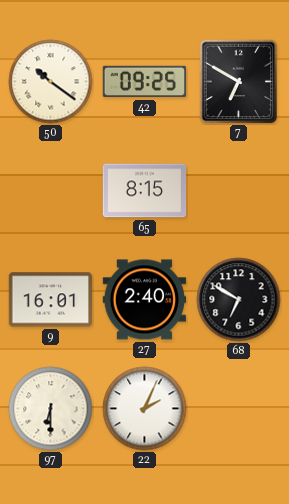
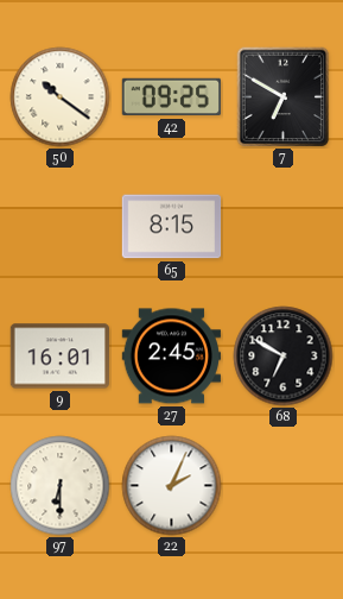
27: 2:40 -> 2:45 (172, 357)
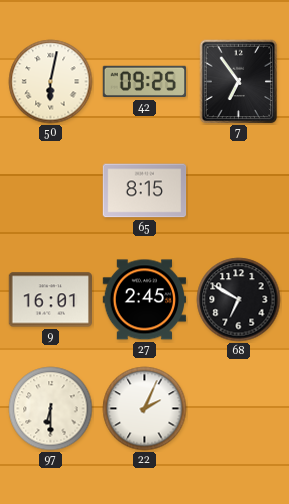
50: 10:21 -> 6:02 (51, 82)
7: 6:50 -> 6:54 (239, 82)
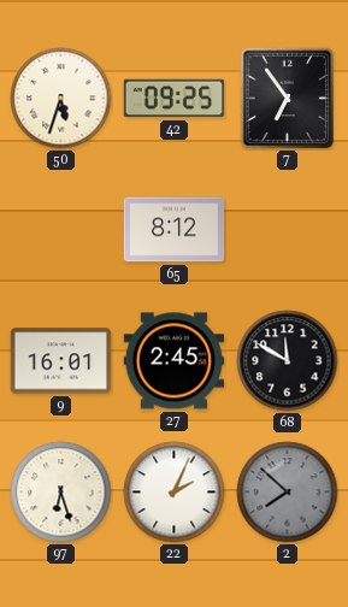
50: 6:02 -> 5:33 (61, 99)
65: 8:15 -> 8:12 (175, 230)
68: 6:50 -> 11:50 (288, 361)
97: 6:30 -> 6:27 (61, 493)
2: none -> 7:52 (288, 493)
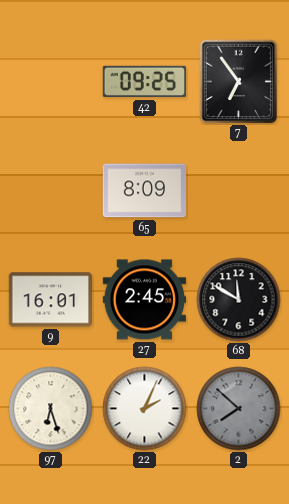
50: 5:33 -> none (61, 99)
65: 8:12 -> 8:09 (145, 191)
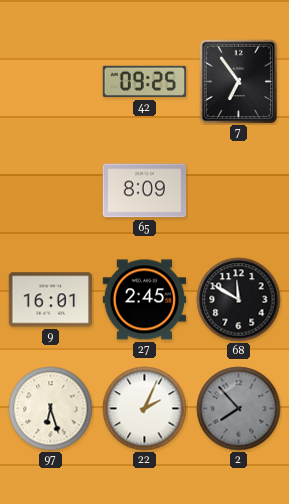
2: 7:52 -> 7:53 (239, 409)
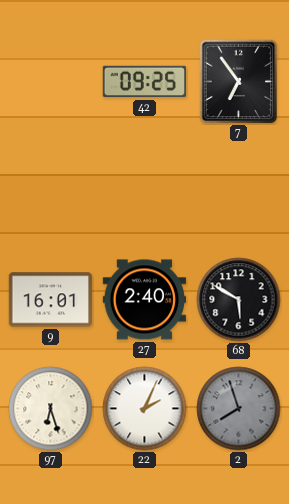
65: 8:09 -> none (145, 191)
27: 2:45 -> 2:40 (145, 300)
68: 11:50 -> 5:50 (239, 300)
2: 7:53 -> 7:57 (239, 409)
